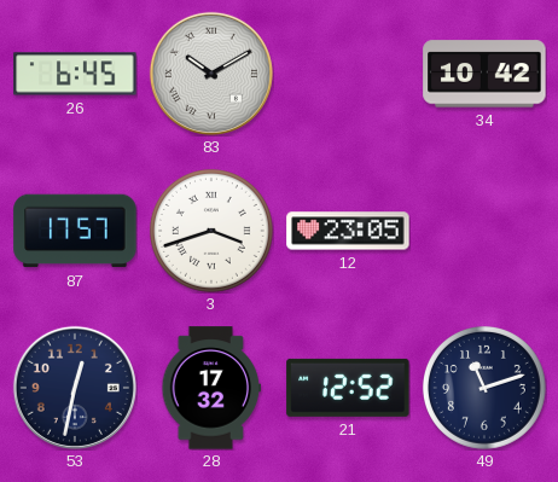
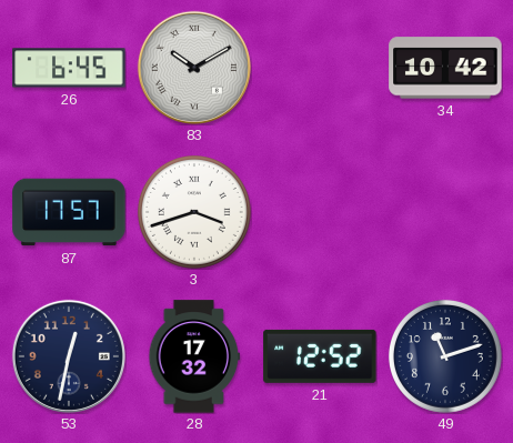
12: 23:05 -> none (348, 231)
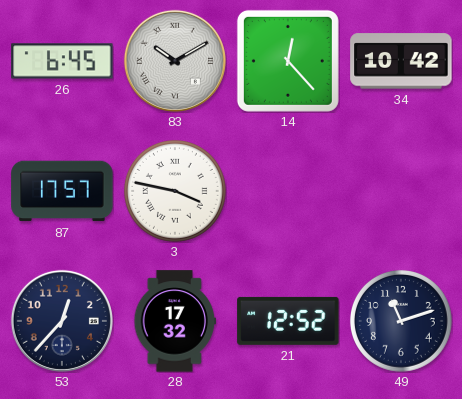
14: none -> 12:23 (288, 61)
3: 3:42 -> 3:47 (175, 191)
53: 12:32 -> 12:37 (62, 321)
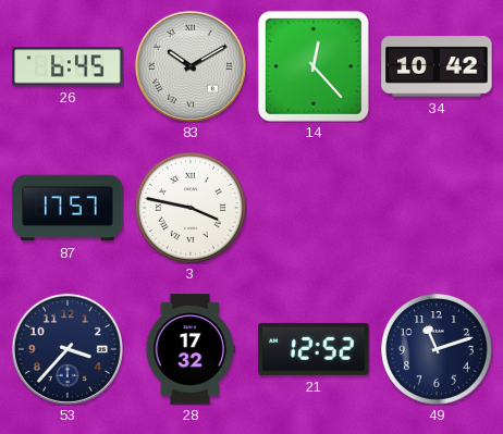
53: 12:37 -> 3:37 (68, 349)
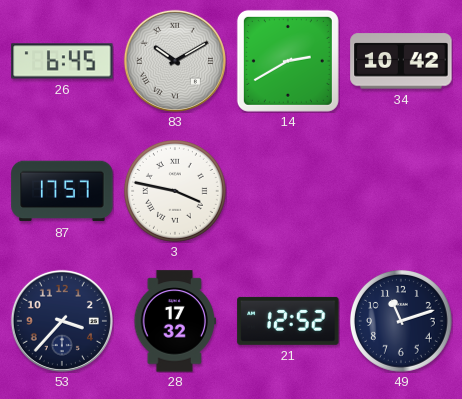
14: 12:23 -> 2:40 (288, 61)
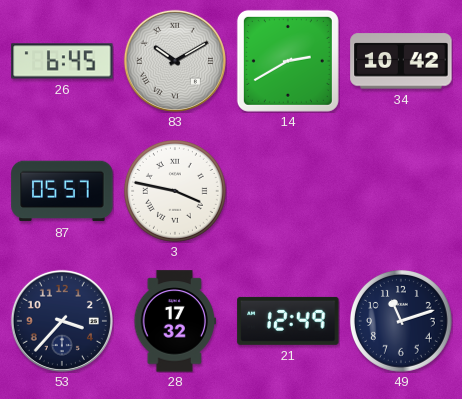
87: 17:57 -> 05:57 (62, 191)
21: 12:52 -> 12:49 (288, 321)
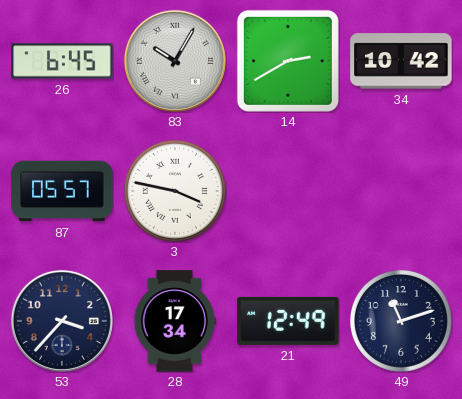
83: 10:10 -> 10:05 (175, 61)
28: 17:32 -> 17:34 (175, 321)
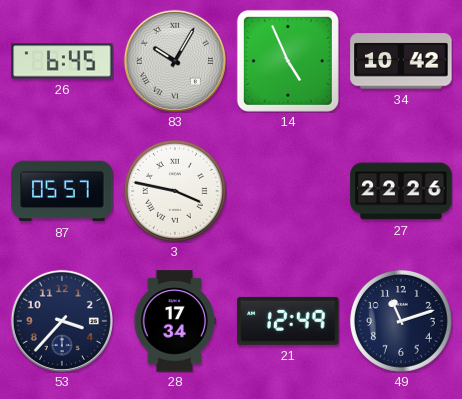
14: 2:40 -> 4:56 (288, 61)
27: none -> 22:26 (401, 191)
